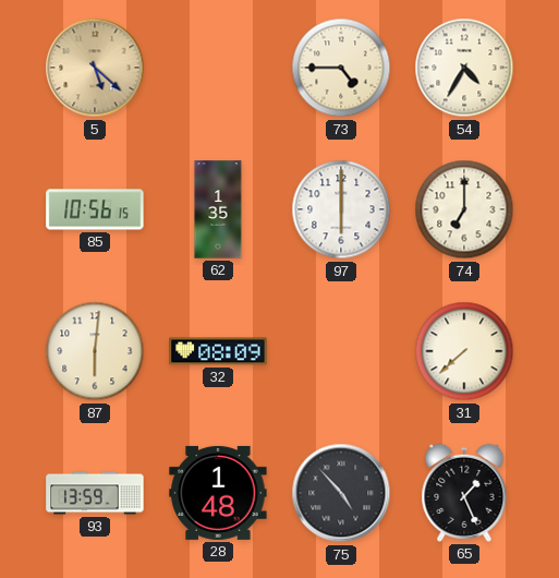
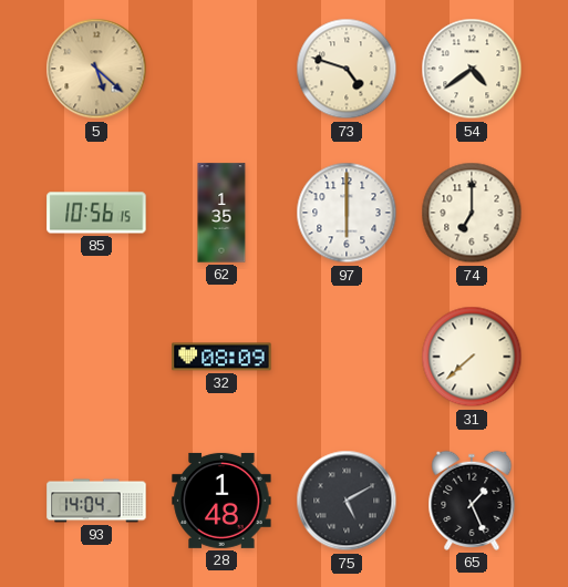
73: 4:45 -> 4:48 (347, 69)
54: 4:35 -> 4:39 (472, 69)
87: 6:01 -> none (95, 351)
93: 13:59 -> 14:04 (96, 501)
75: 4:53 -> 5:10 (347, 501)
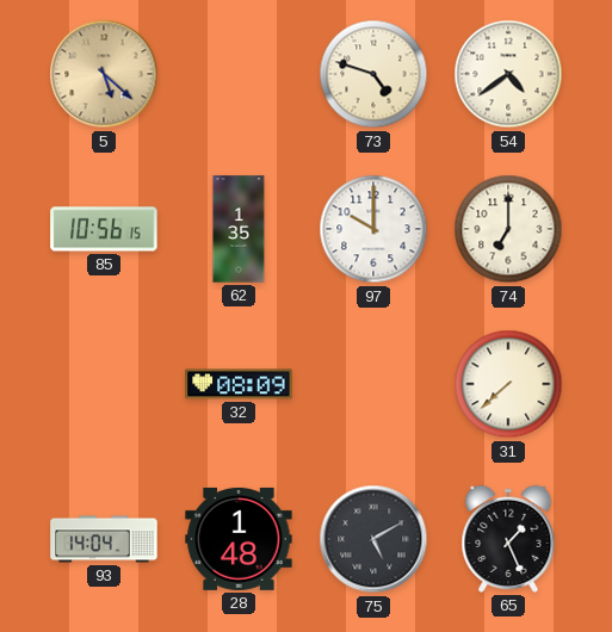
97: 6:00 -> 10:00 (373, 229)
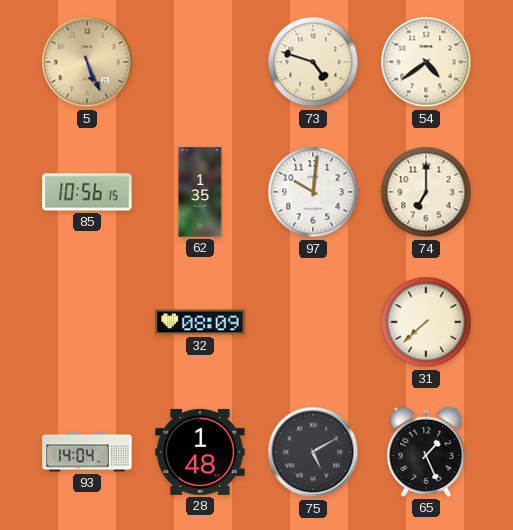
5: 5:22 -> 5:26 (87, 62)
97: 10:00 -> 10:01 (313, 192)
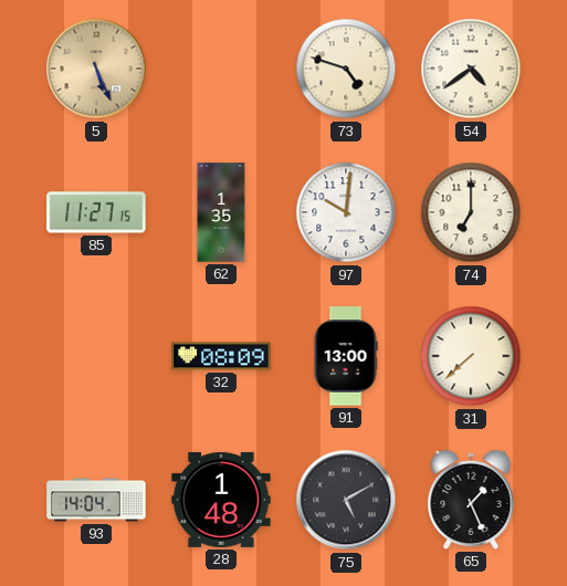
85: 10:56 -> 11:27 (96, 212)
91: none -> 13:00 (346, 356)
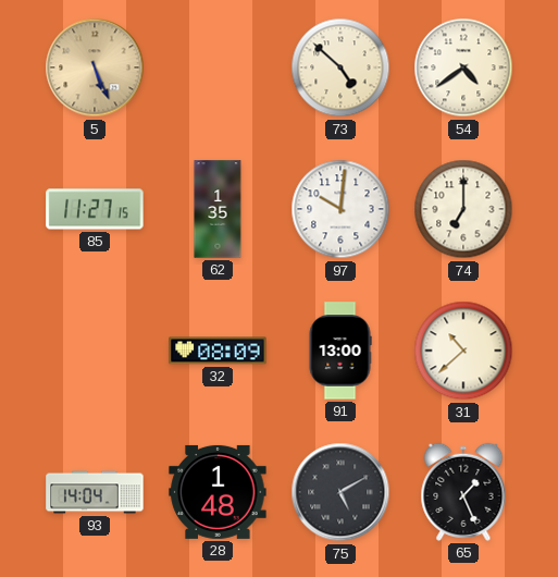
73: 4:48 -> 4:52 (340, 67)
31: 7:38 -> 10:38 (463, 351)
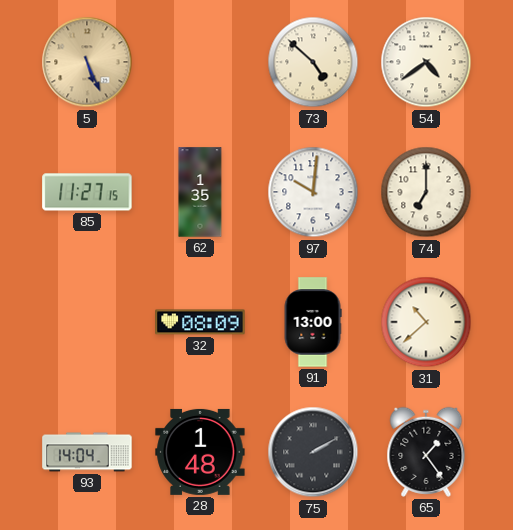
75: 5:10 -> 2:10 (313, 452)
65: 1:26 -> 1:24 (426, 452)
